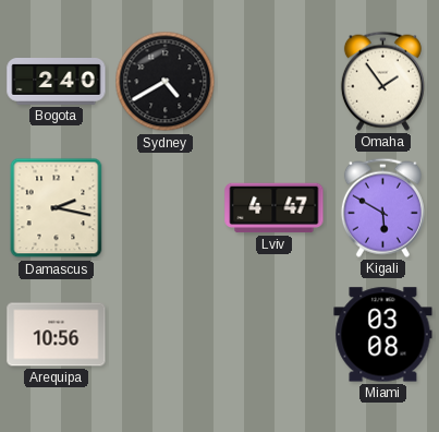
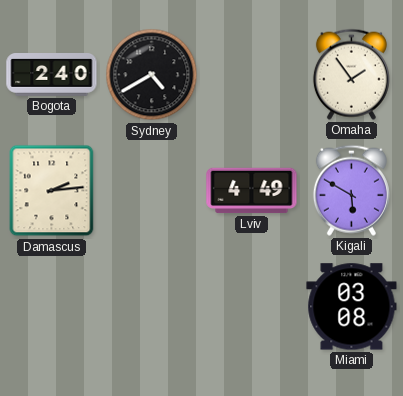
Damascus: 2:17 -> 2:14 (52, 191)
Lviv: 4:47 -> 4:49 (252, 191)
Arequipa: 10:56 -> none (57, 335)
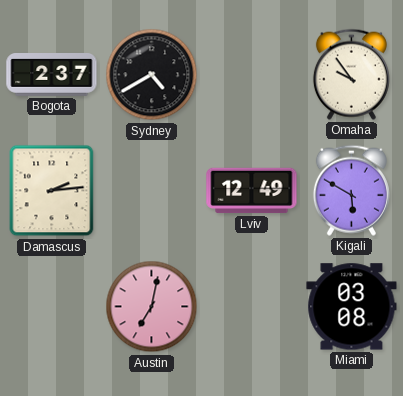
Bogota: 2:40 -> 2:37 (52, 75)
Omaha: 1:54 -> 9:54 (351, 74)
Lviv: 4:49 -> 12:49 (252, 191)
Austin: none -> 7:02 (152, 307)
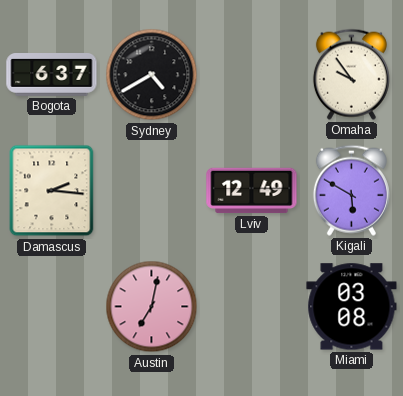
Bogota: 2:37 -> 6:37 (52, 75)
Damascus: 2:14 -> 2:16 (52, 191)
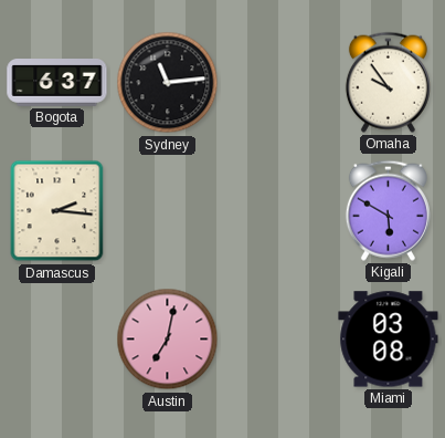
Sydney: 4:40 -> 11:14 (168, 83)
Lviv: 12:49 -> none (252, 191)
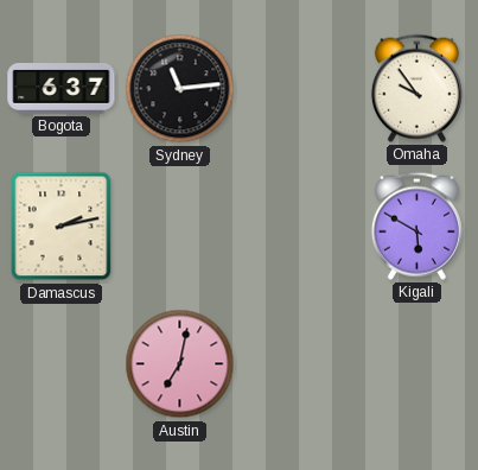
Damascus: 2:16 -> 2:13 (62, 227)
Miami: 03:08 -> none (389, 340)
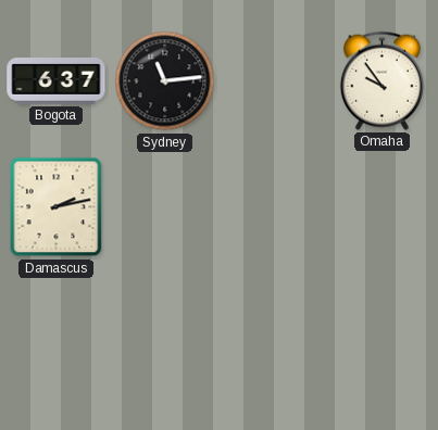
Kigali: 5:50 -> none (416, 226)
Austin: 7:02 -> none (180, 364)
